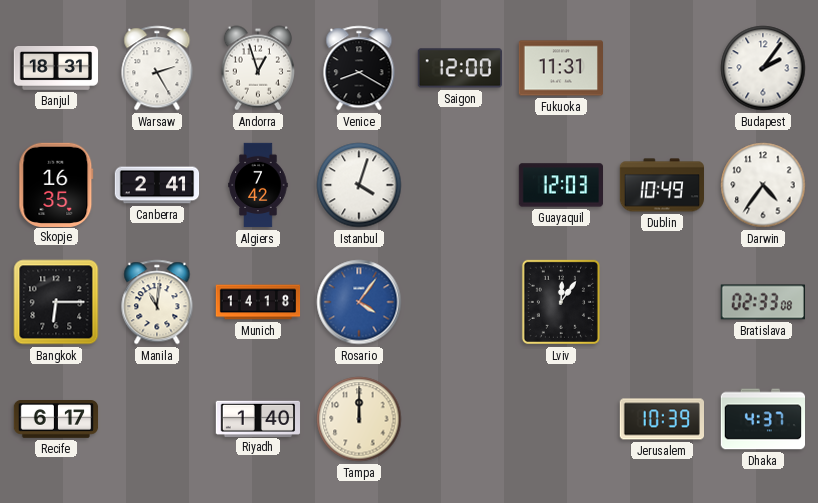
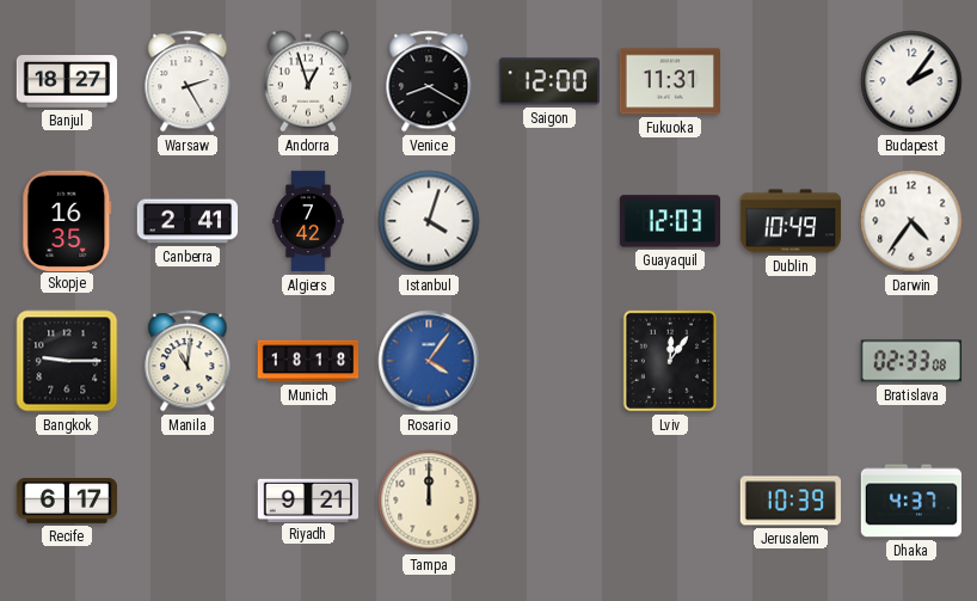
Banjul: 18:31 -> 18:27 (67, 82)
Bangkok: 6:15 -> 9:15 (67, 361)
Munich: 14:18 -> 18:18 (308, 361)
Riyadh: 1:40 -> 9:21 (308, 499)
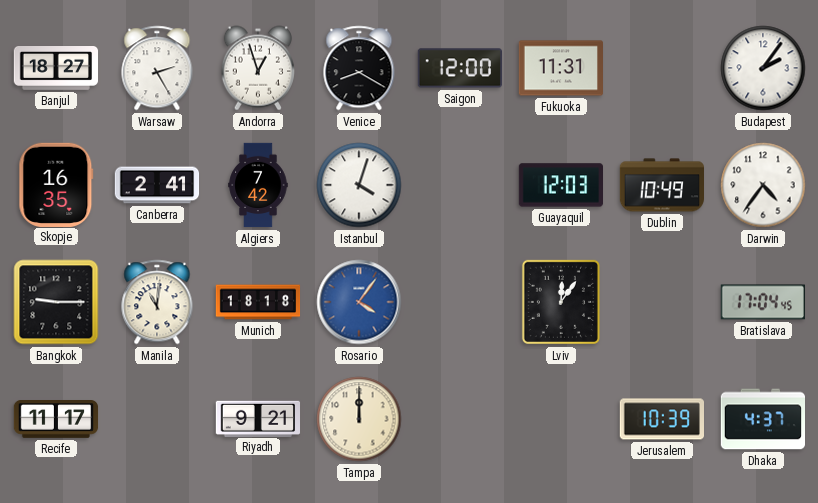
Bratislava: 02:33 -> 17:04 (762, 302)
Recife: 6:17 -> 11:17 (56, 420)
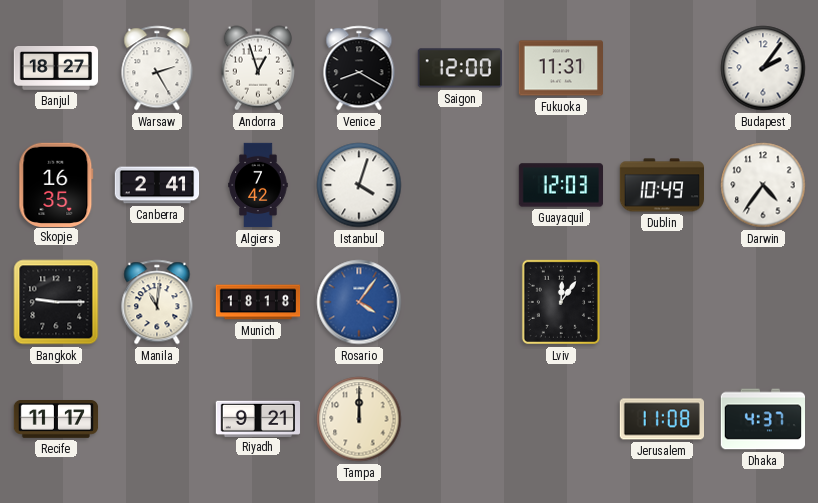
Bratislava: 17:04 -> none (762, 302)
Jerusalem: 10:39 -> 11:08 (661, 419)
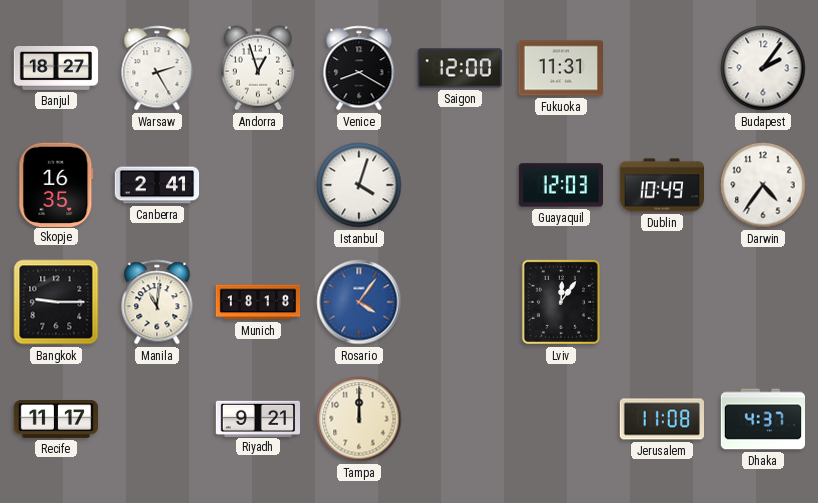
Algiers: 7:42 -> none (258, 185)
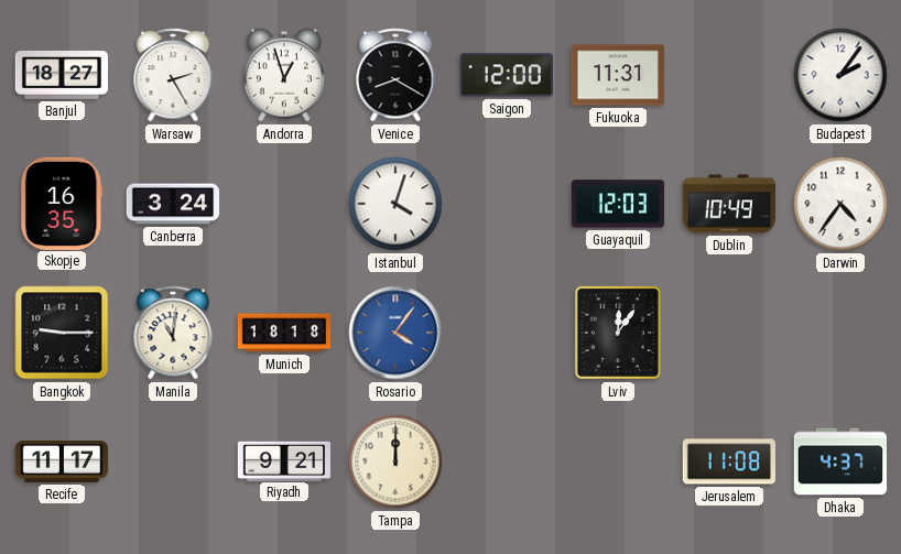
Canberra: 2:41 -> 3:24 (173, 204)
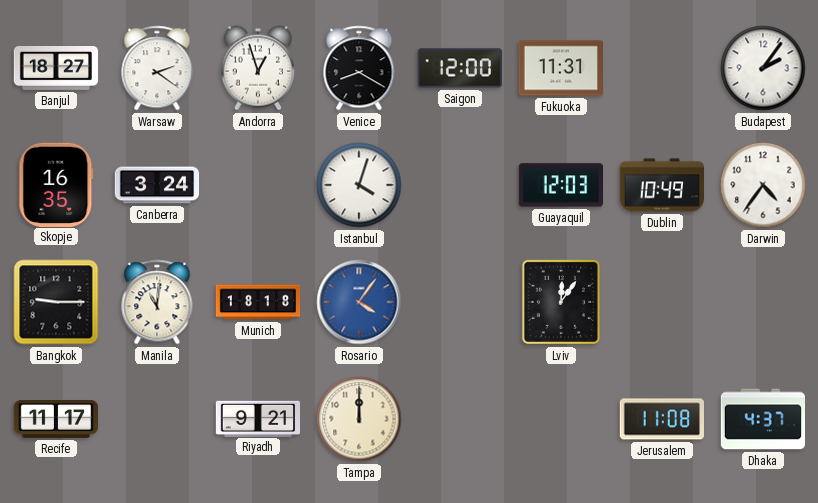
Warsaw: 2:25 -> 2:21 (157, 68)
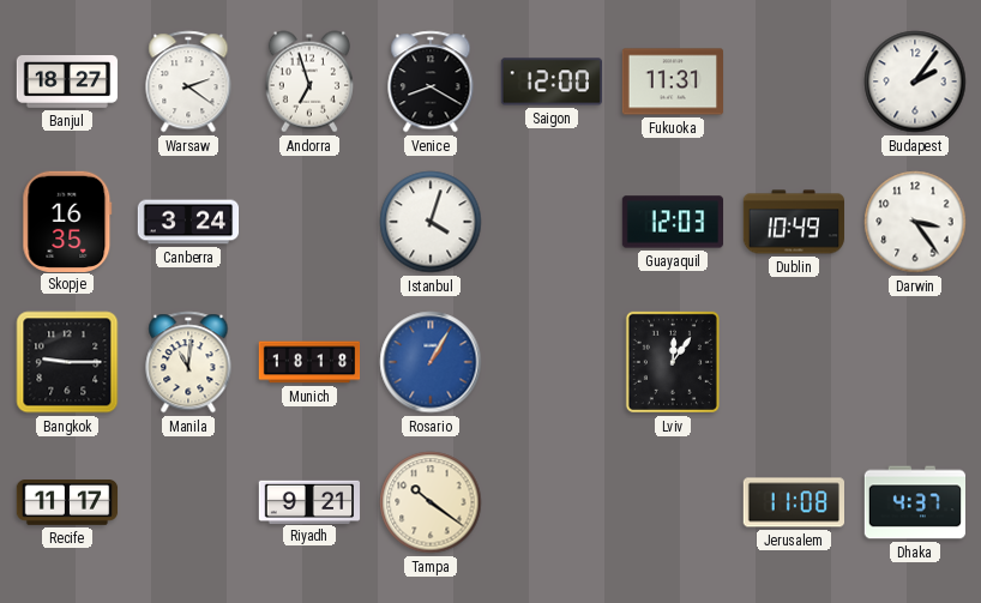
Andorra: 12:57 -> 6:57 (309, 82)
Darwin: 4:36 -> 3:24 (915, 222)
Rosario: 4:06 -> 1:05 (431, 362)
Tampa: 12:00 -> 10:21 (431, 502)
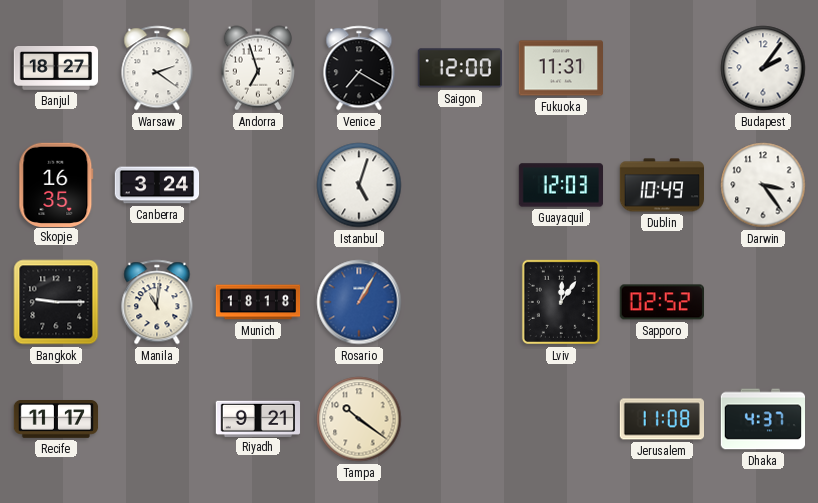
Venice: 8:20 -> 7:20 (359, 68)
Istanbul: 4:03 -> 5:03 (359, 185)
Sapporo: none -> 02:52 (662, 302)
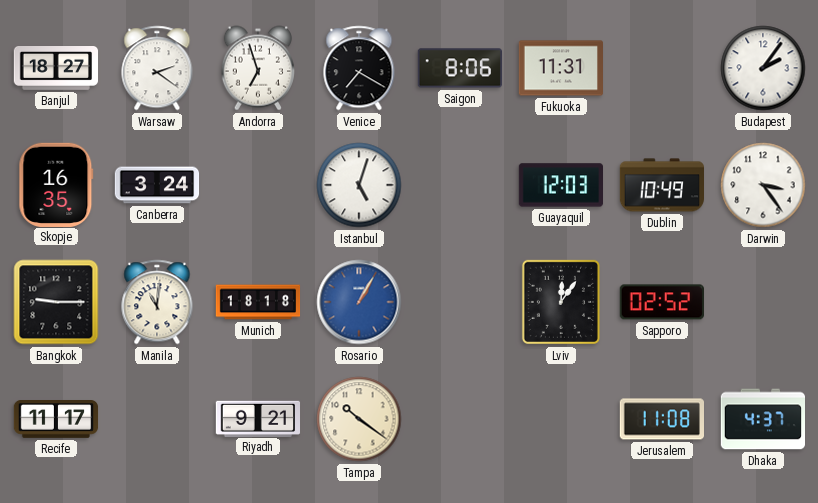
Saigon: 12:00 -> 8:06 (459, 68)
